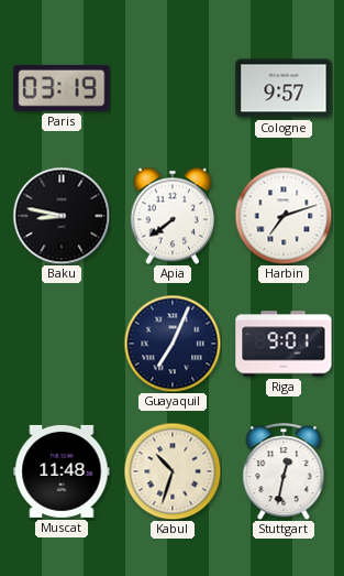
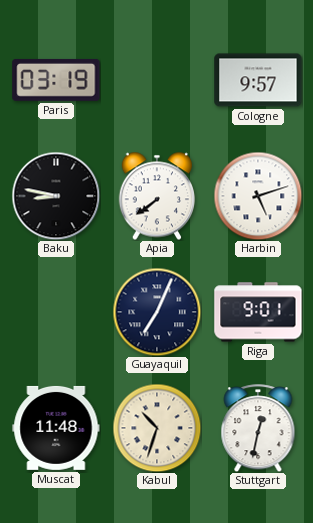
Harbin: 7:12 -> 5:12 (258, 196)
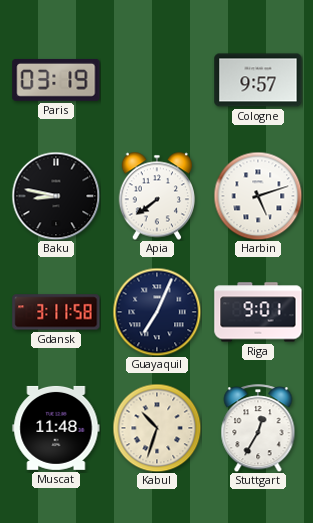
Gdansk: none -> 3:11 (56, 312)
Stuttgart: 12:32 -> 12:35 (258, 428)
